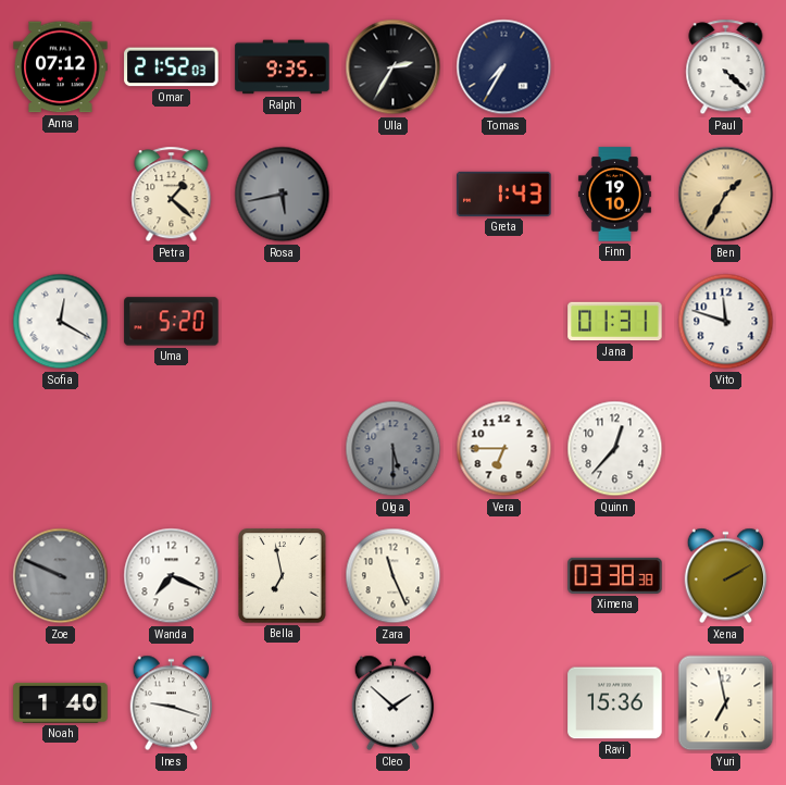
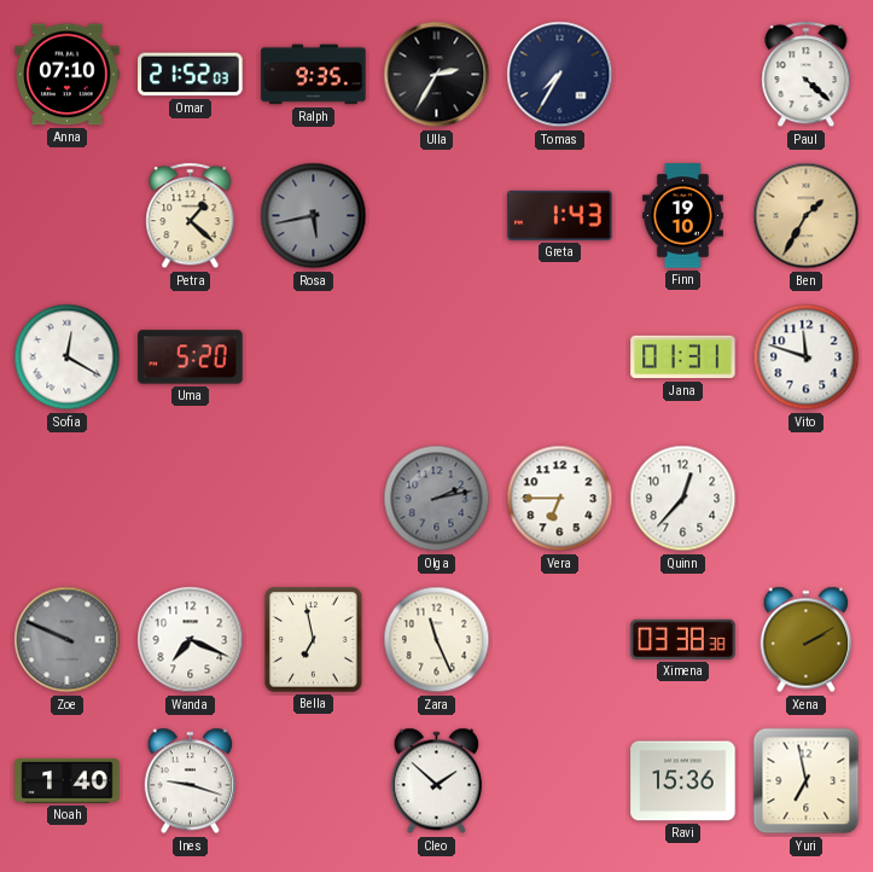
Anna: 07:12 -> 07:10 (68, 75)
Olga: 5:30 -> 2:13 (437, 499)
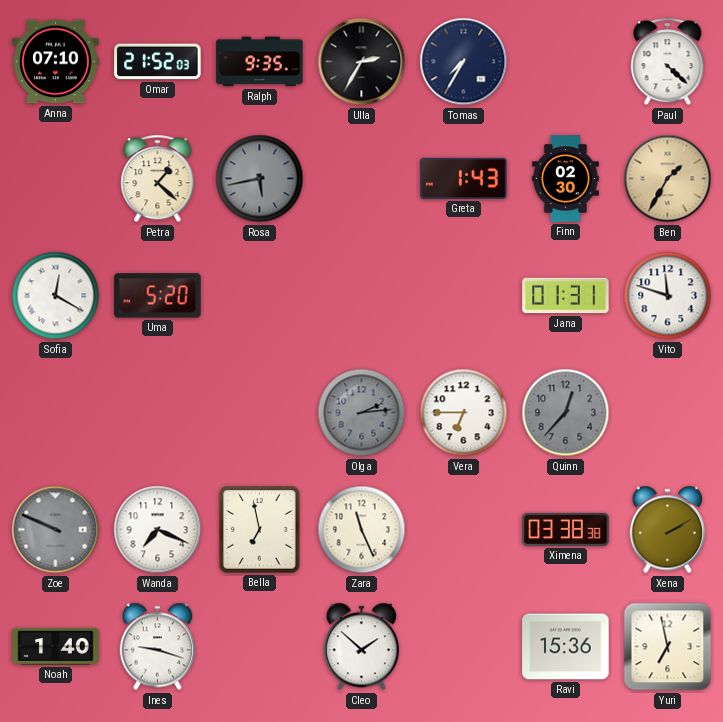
Finn: 19:10 -> 02:30 (565, 179)
Olga: 2:13 -> 2:14 (362, 413)
Quinn dial: white -> grey (566, 413)
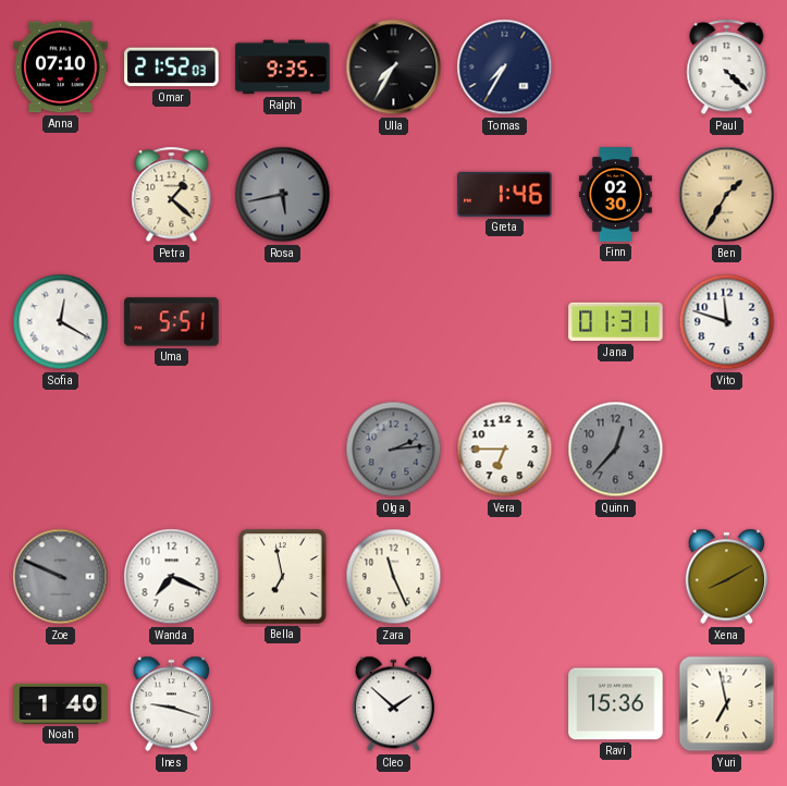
Ulla: 2:35 -> 7:35 (394, 67)
Greta: 1:43 -> 1:46 (505, 194)
Uma: 5:20 -> 5:51 (172, 322)
Ximena: 03:38 -> none (566, 529)
Xena: 2:10 -> 8:10 (727, 577)
